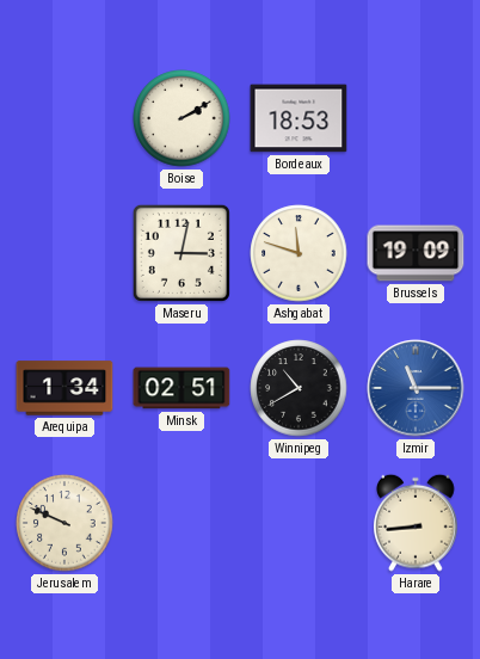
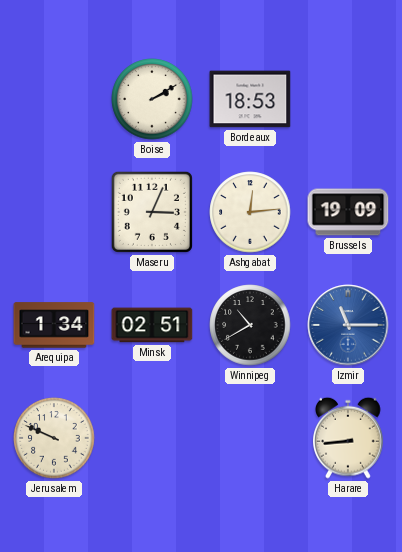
Maseru: 3:02 -> 3:04 (152, 212)
Ashgabat: 11:48 -> 12:14 (250, 212)
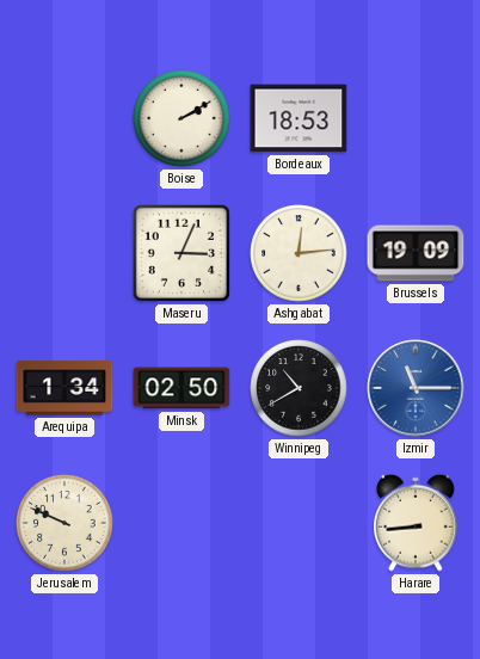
Minsk: 02:51 -> 02:50 (181, 388)
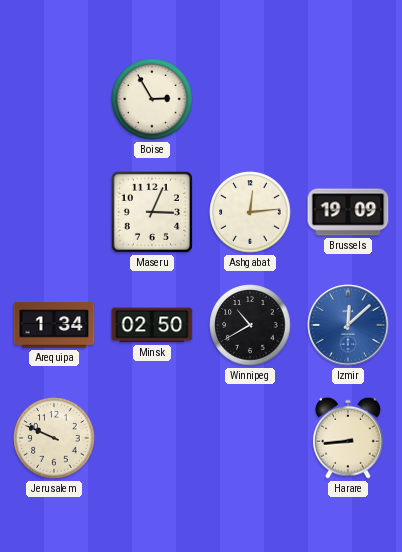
Boise: 2:10 -> 2:55 (152, 99)
Bordeaux: 18:53 -> none (299, 118)
Izmir: 11:15 -> 12:08 (348, 325)
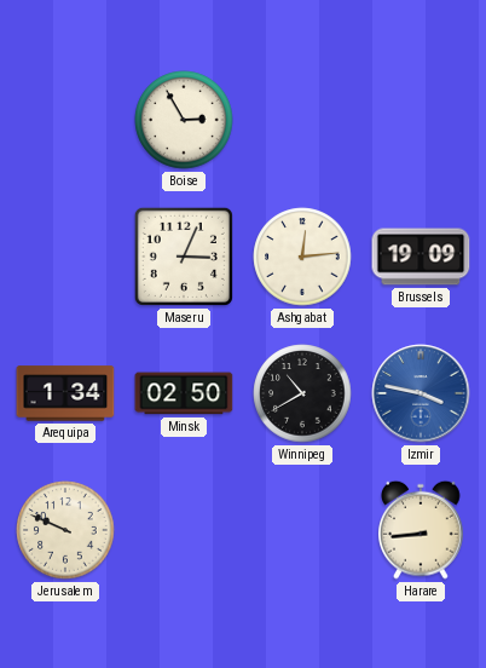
Izmir: 12:08 -> 3:47 (421, 393)
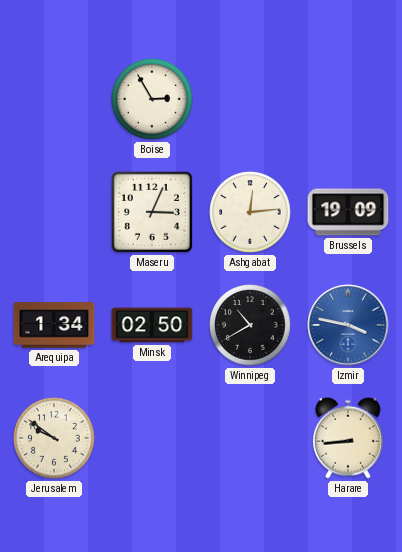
Jerusalem: 9:49 -> 9:51 (54, 438)
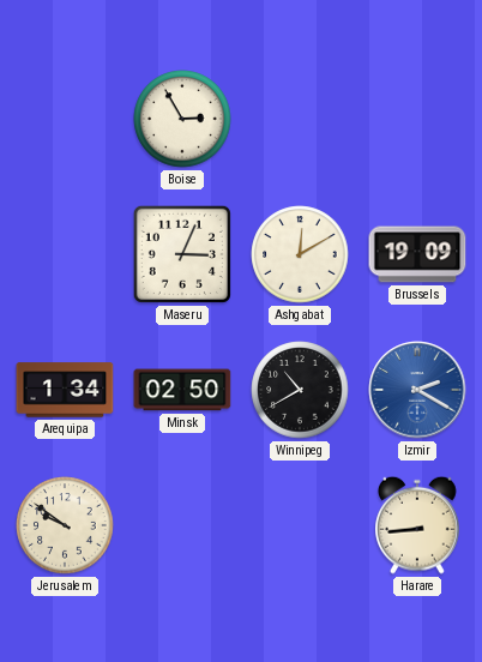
Ashgabat: 12:14 -> 12:10 (300, 254)
Izmir: 3:47 -> 2:20 (417, 390)
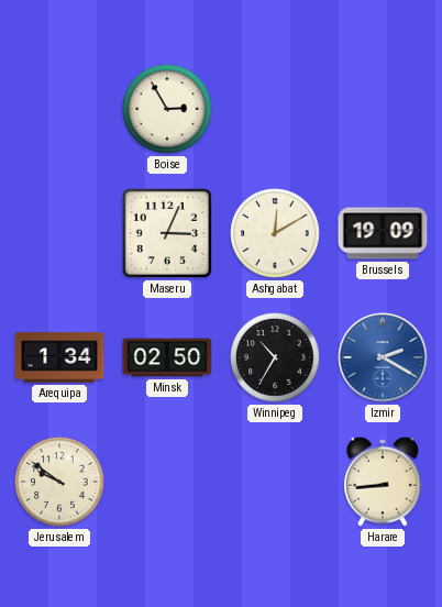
Winnipeg: 10:40 -> 10:35 (275, 357)
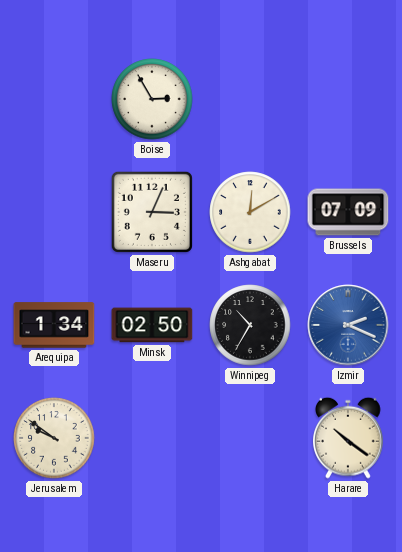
Brussels: 19:09 -> 07:09 (348, 212)
Izmir: 2:20 -> 2:19 (348, 325)
Harare: 8:44 -> 10:21 (348, 438)
